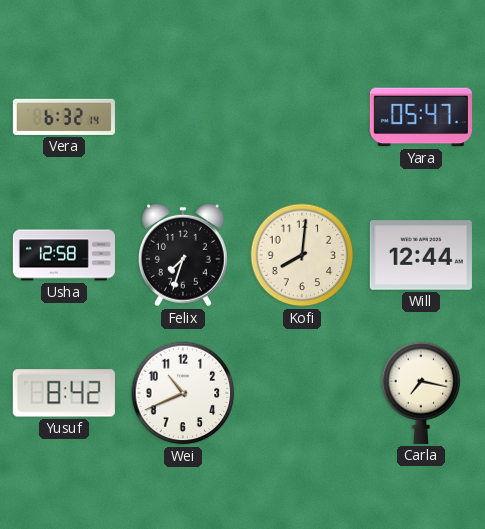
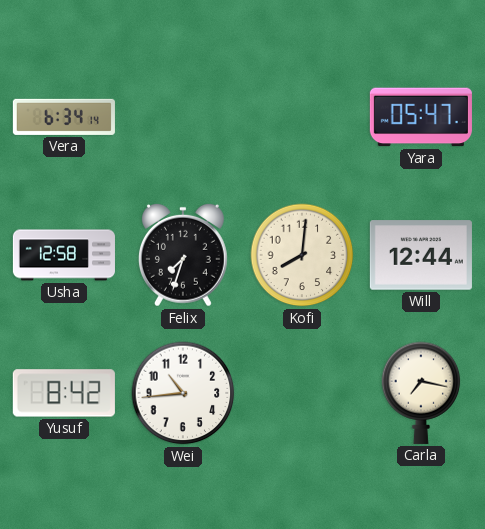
Vera: 6:32 -> 6:34 (64, 117)
Wei: 10:41 -> 10:44 (183, 393)
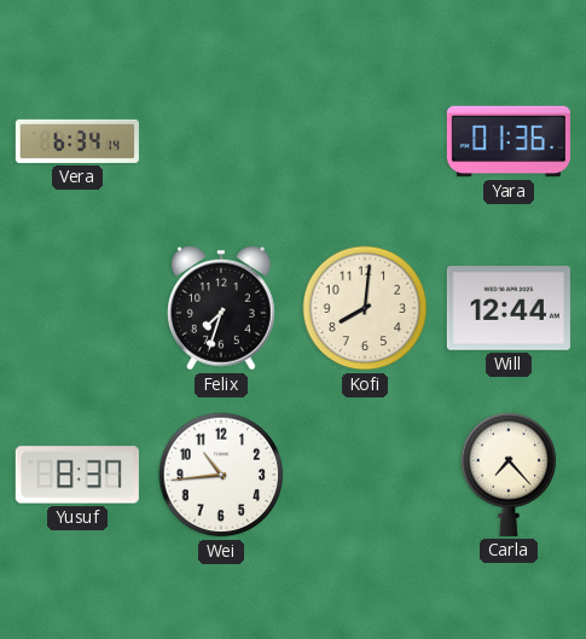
Yara: 05:47 -> 01:36 (509, 141)
Usha: 12:58 -> none (64, 255)
Yusuf: 8:42 -> 8:37 (77, 475)
Carla: 7:17 -> 7:23 (509, 475)
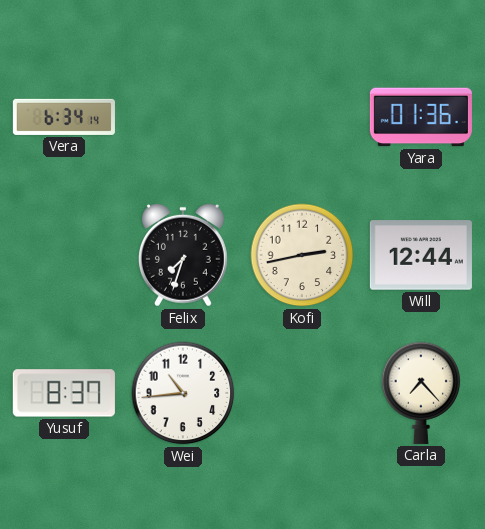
Kofi: 8:01 -> 2:43 (302, 255)
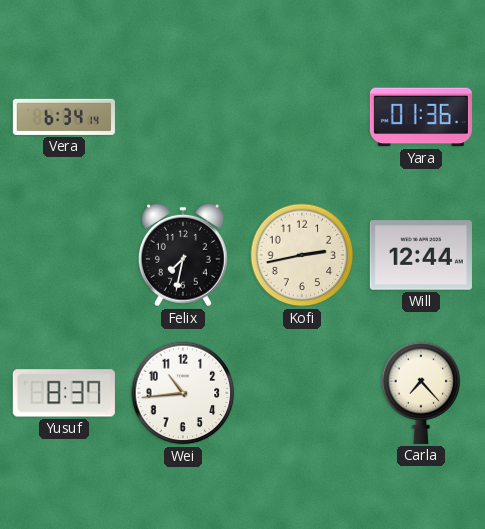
Felix: 7:33 -> 7:32 (183, 255)
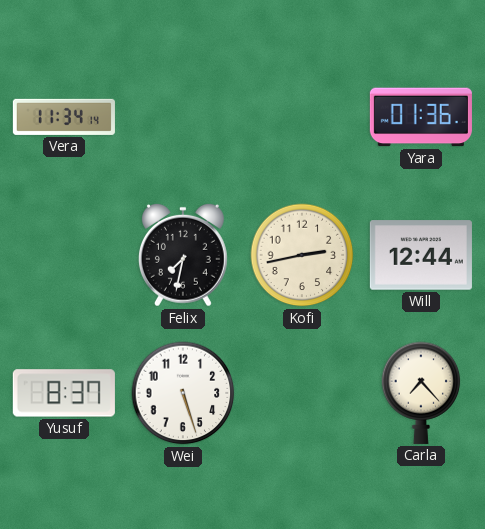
Vera: 6:34 -> 11:34 (64, 117)
Wei: 10:44 -> 5:27 (183, 393)
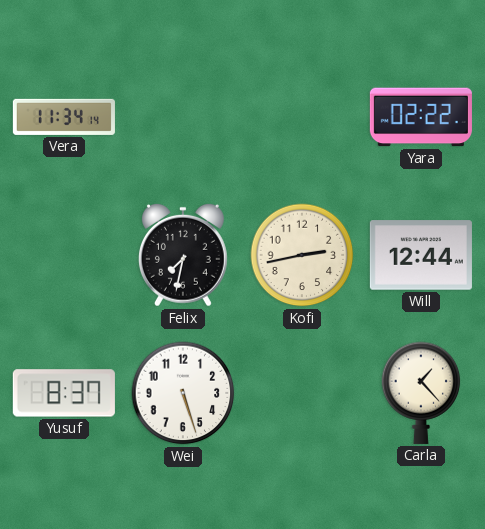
Yara: 01:36 -> 02:22 (421, 117)
Carla: 7:23 -> 1:23 (421, 393)
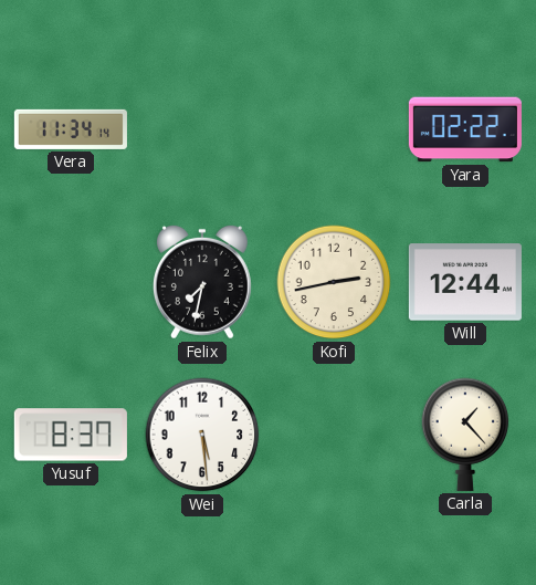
Wei: 5:27 -> 5:29 (202, 435)
